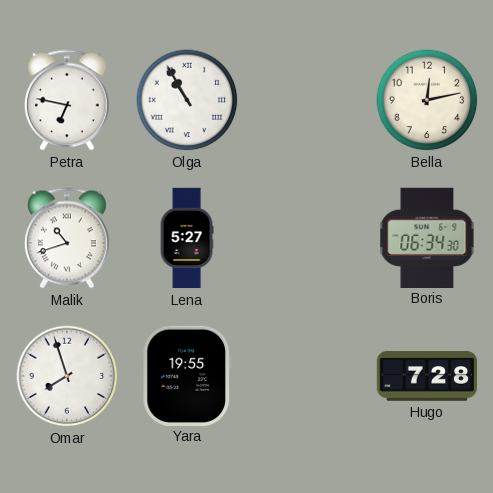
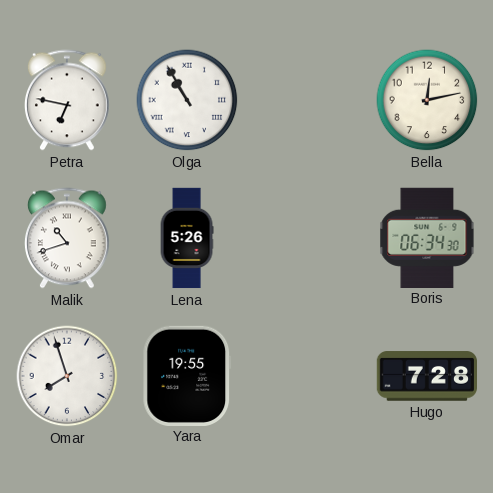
Lena: 5:27 -> 5:26 (187, 238)
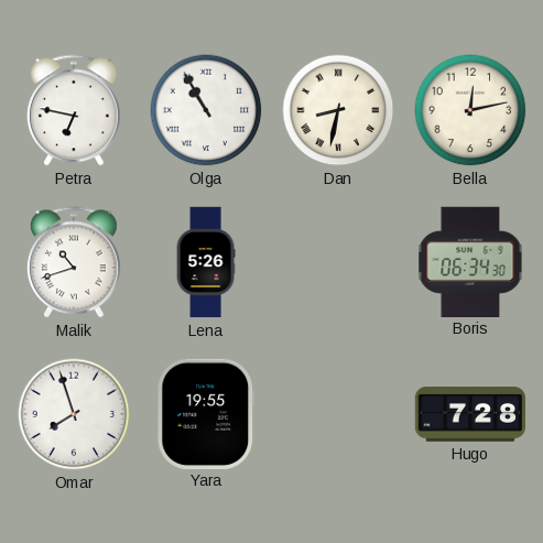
Dan: none -> 8:32 (338, 110)
